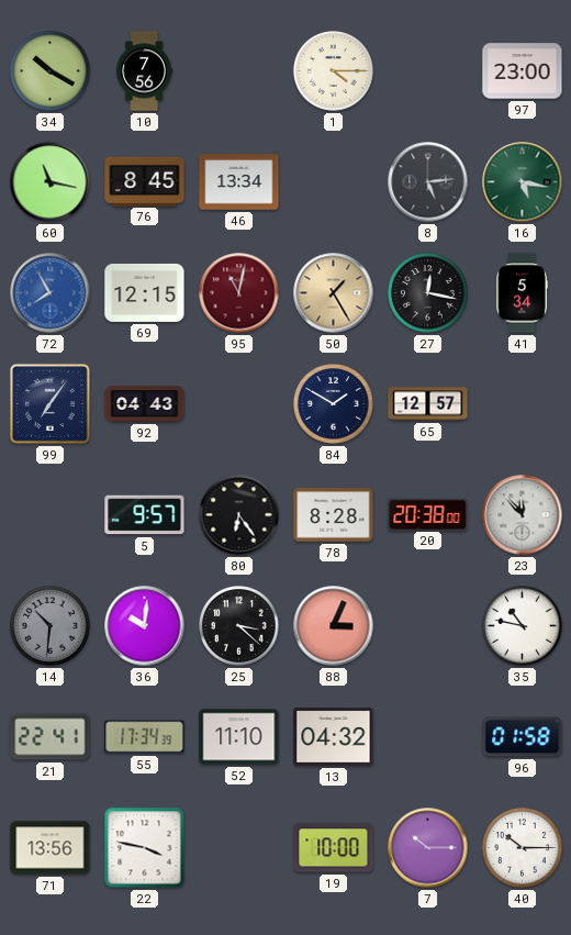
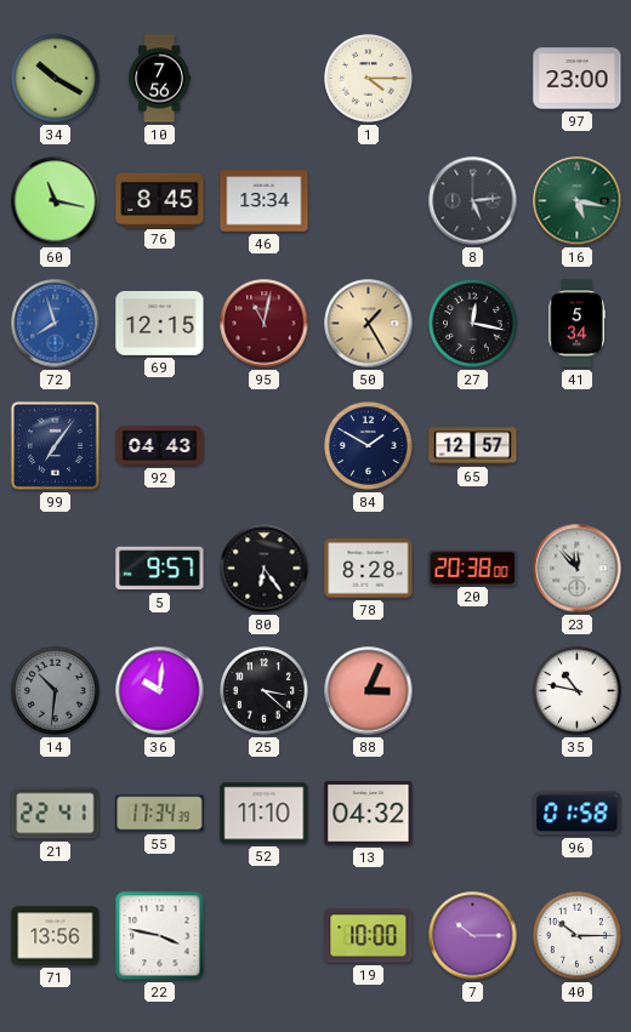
72: 7:55 -> 7:57 (56, 324)
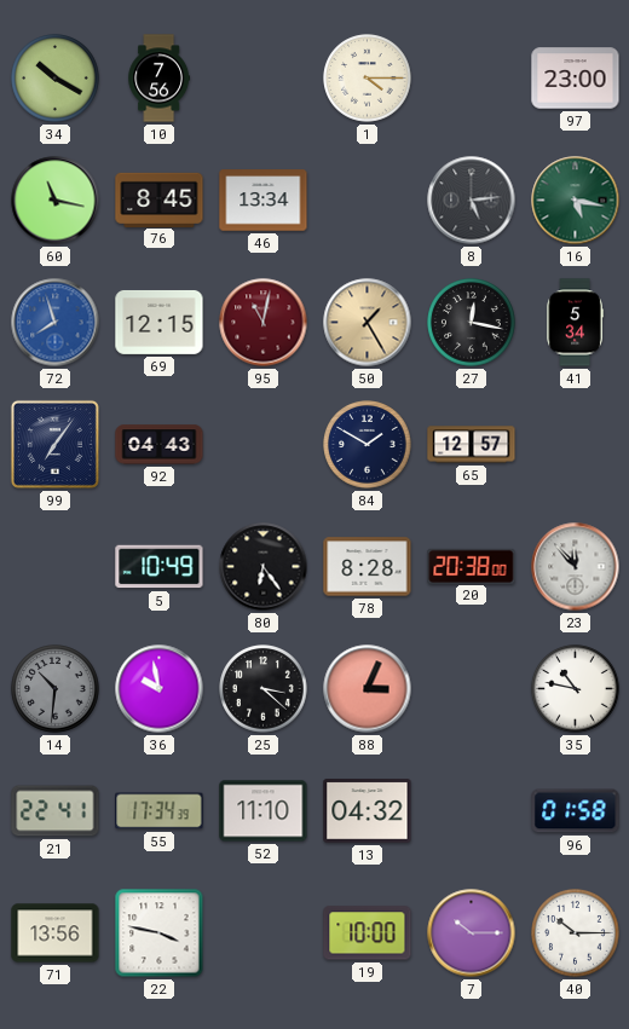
5: 9:57 -> 10:49 (160, 567)
36: 10:01 -> 9:58 (160, 689)
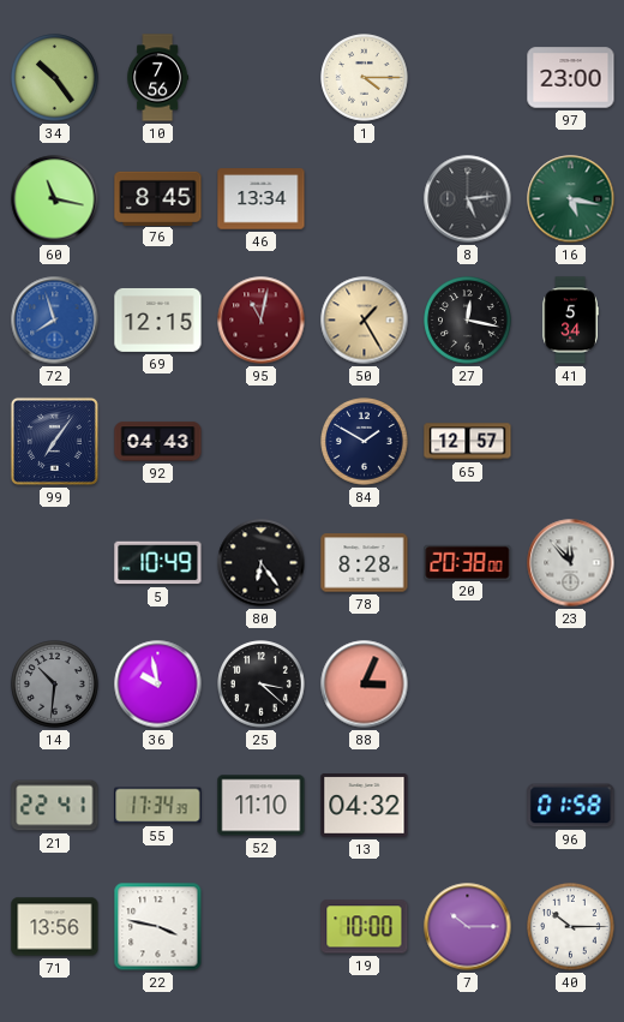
34: 10:20 -> 10:24 (55, 78)
35: 10:47 -> none (576, 689)
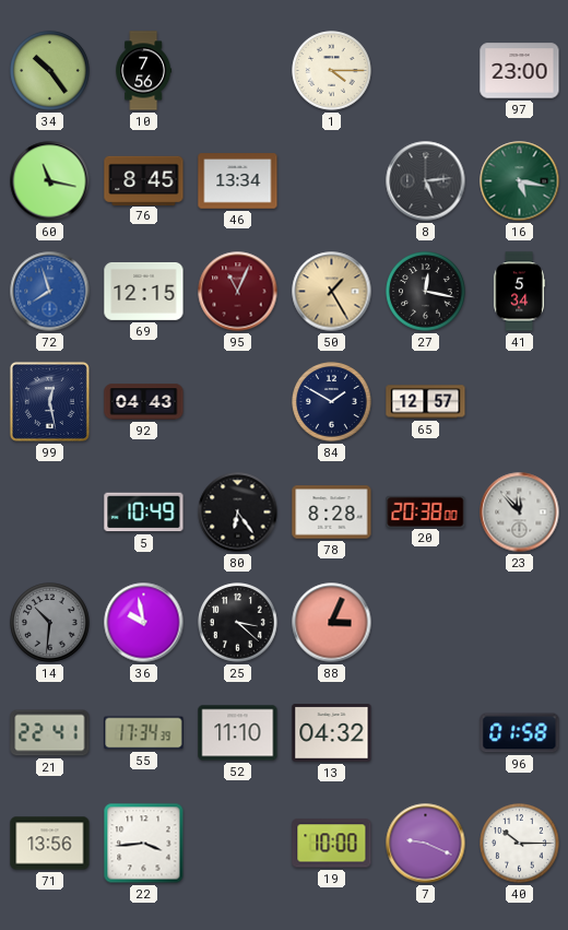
95: 11:02 -> 11:04 (238, 292)
99: 7:06 -> 12:28 (49, 401)
22: 3:47 -> 3:44 (144, 844)
7: 10:15 -> 9:19 (426, 844)
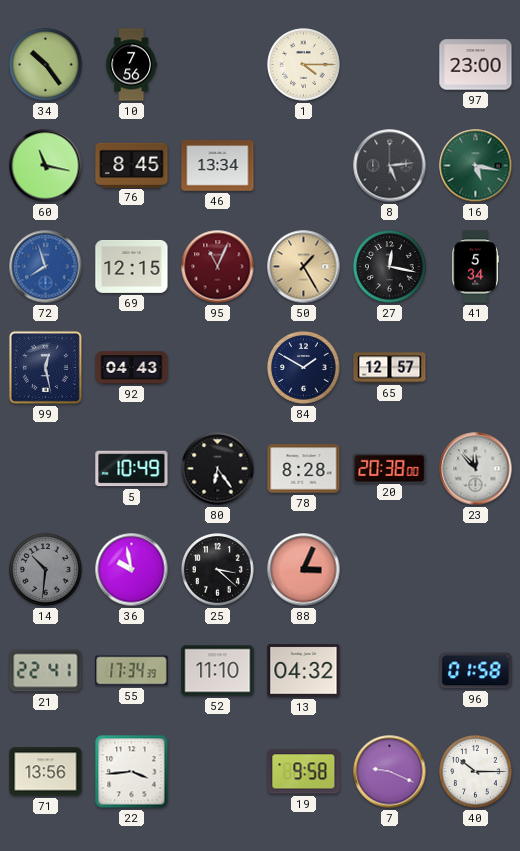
19: 10:00 -> 9:58 (304, 772)
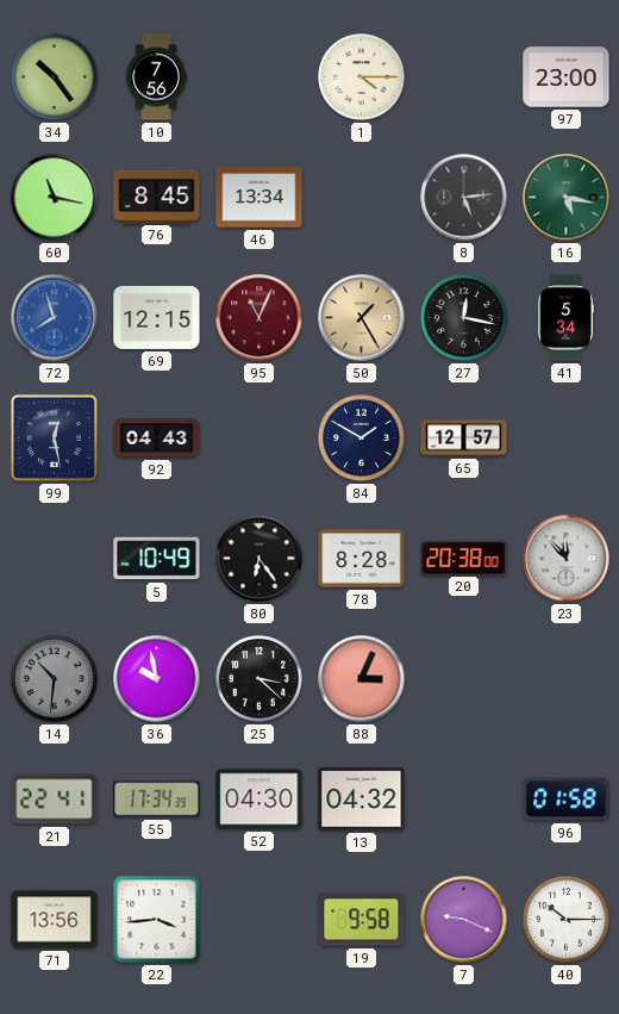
52: 11:10 -> 04:30 (260, 800)
